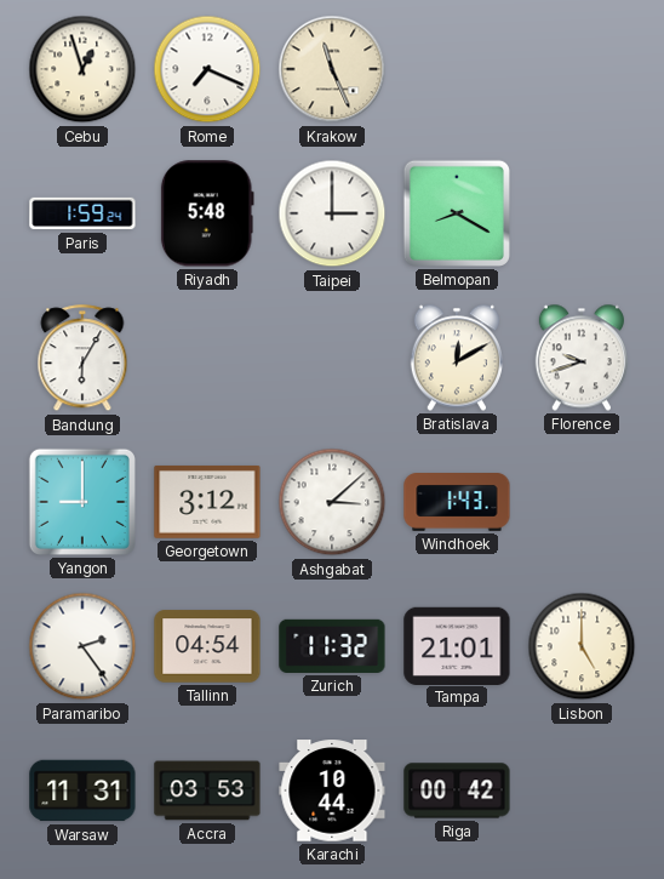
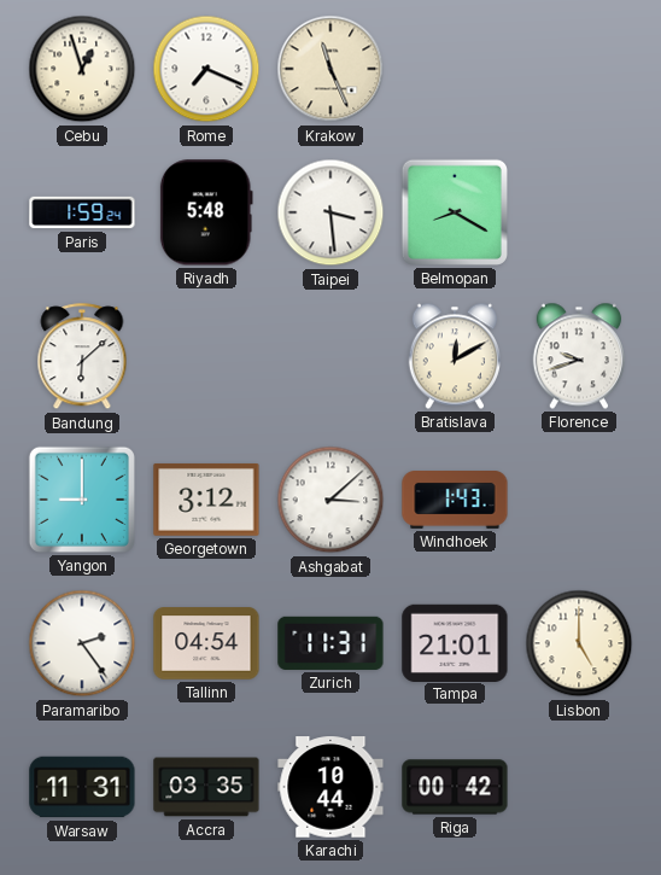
Taipei: 3:00 -> 3:29 (330, 212)
Bandung: 6:05 -> 6:08 (82, 357)
Zurich: 11:32 -> 11:31 (330, 643)
Accra: 03:53 -> 03:35 (206, 787)
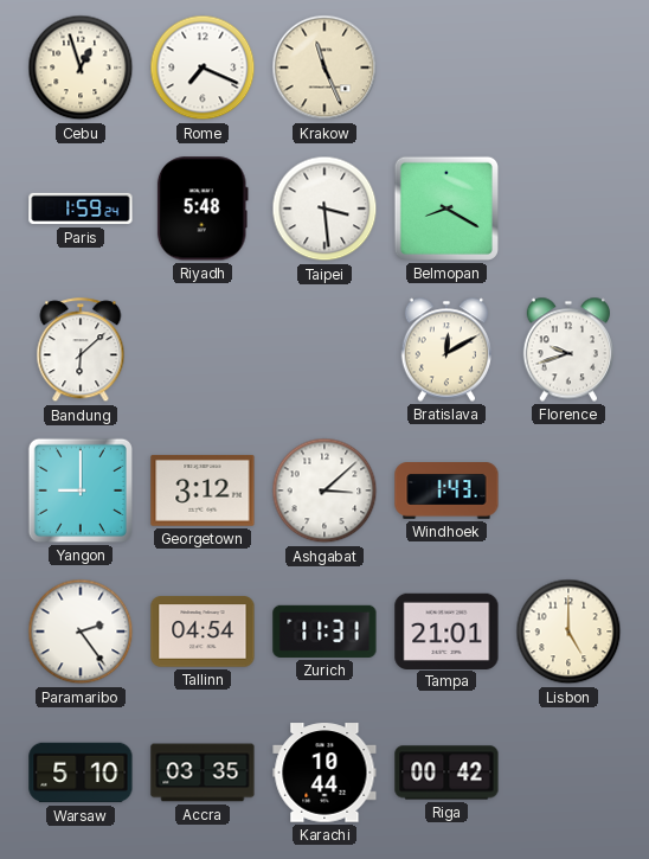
Warsaw: 11:31 -> 5:10 (81, 773)
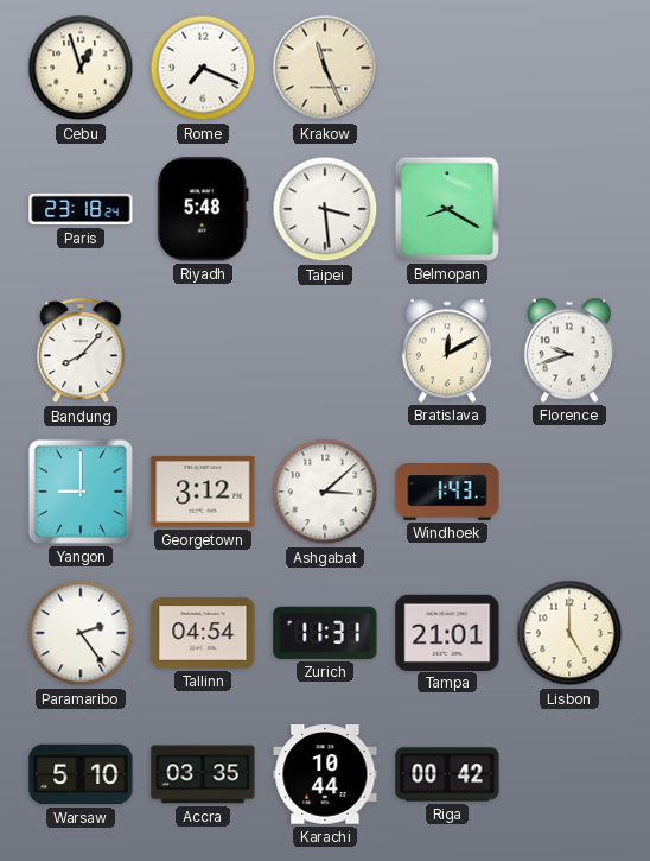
Paris: 1:59 -> 23:18 (81, 209)
Bandung: 6:08 -> 8:07 (81, 352)
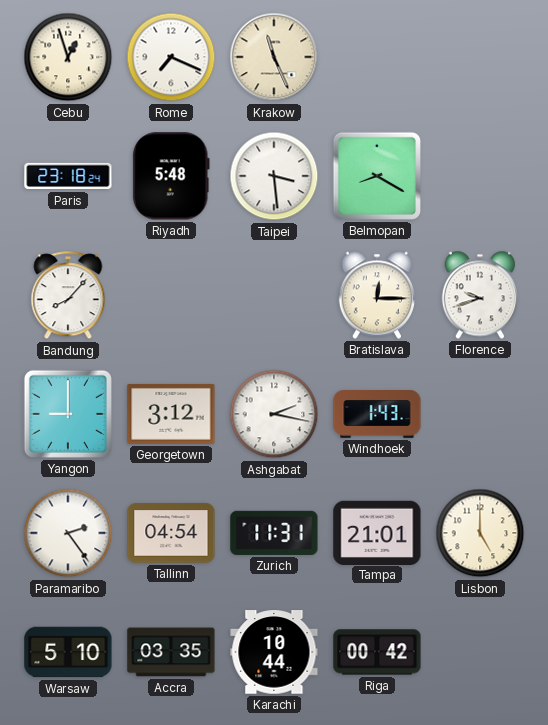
Bratislava: 12:10 -> 12:15 (376, 295)
Ashgabat: 3:08 -> 2:17 (274, 414)
